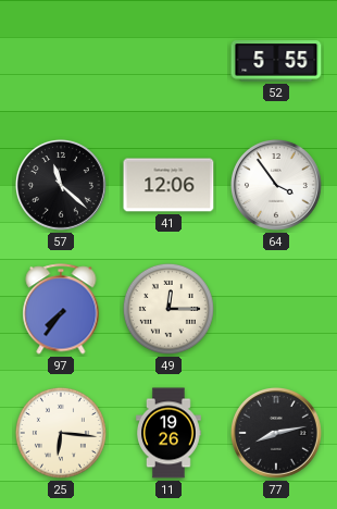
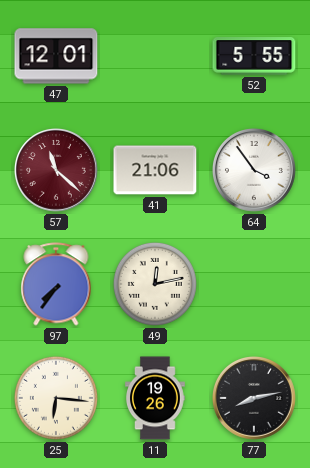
47: none -> 12:01 (56, 56)
57 dial: black -> burgundy (56, 171)
41: 12:06 -> 21:06 (155, 170)
49: 12:15 -> 12:13 (155, 284)
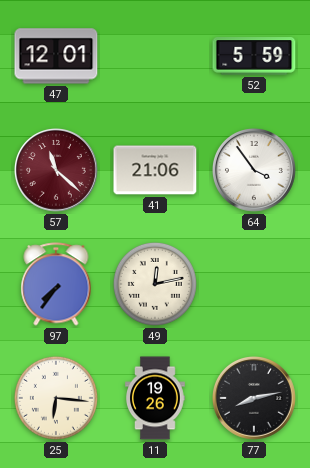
52: 5:55 -> 5:59 (254, 56)
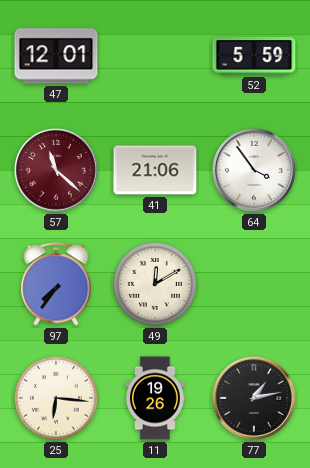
49: 12:13 -> 12:10 (155, 284)
77: 8:13 -> 1:13 (254, 399)
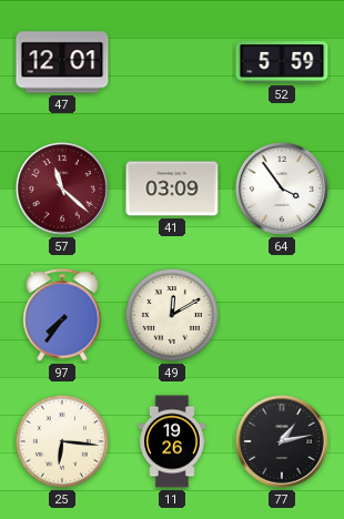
41: 21:06 -> 03:09 (172, 189)
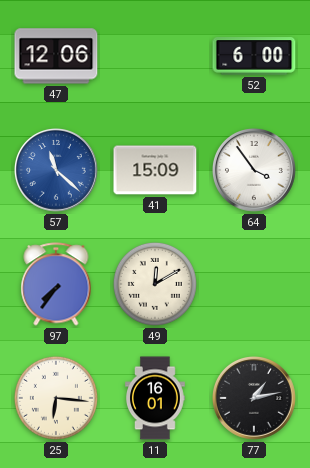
47: 12:01 -> 12:06 (56, 56)
52: 5:59 -> 6:00 (254, 56)
57 dial: burgundy -> blue (56, 171)
41: 03:09 -> 15:09 (155, 170)
11: 19:26 -> 16:01 (156, 398)
